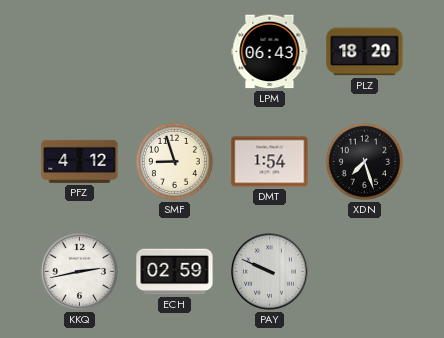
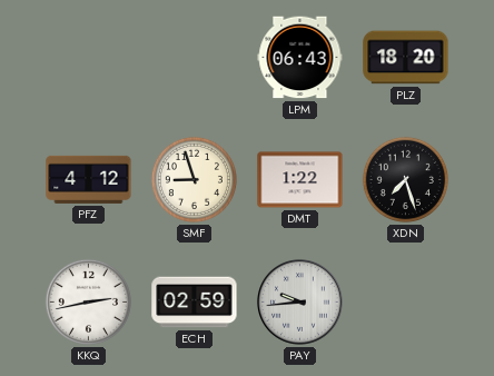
DMT: 1:54 -> 1:22 (300, 180)
PAY: 9:49 -> 9:44 (300, 303)
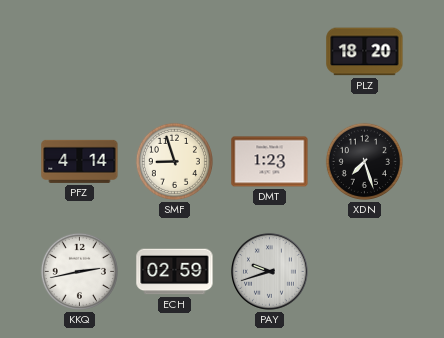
LPM: 06:43 -> none (300, 58)
PFZ: 4:12 -> 4:14 (80, 161)
DMT: 1:22 -> 1:23 (270, 162)
PAY: 9:44 -> 9:42 (270, 272)
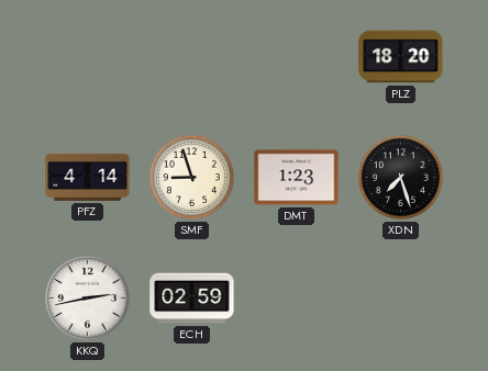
PAY: 9:42 -> none (270, 272)
